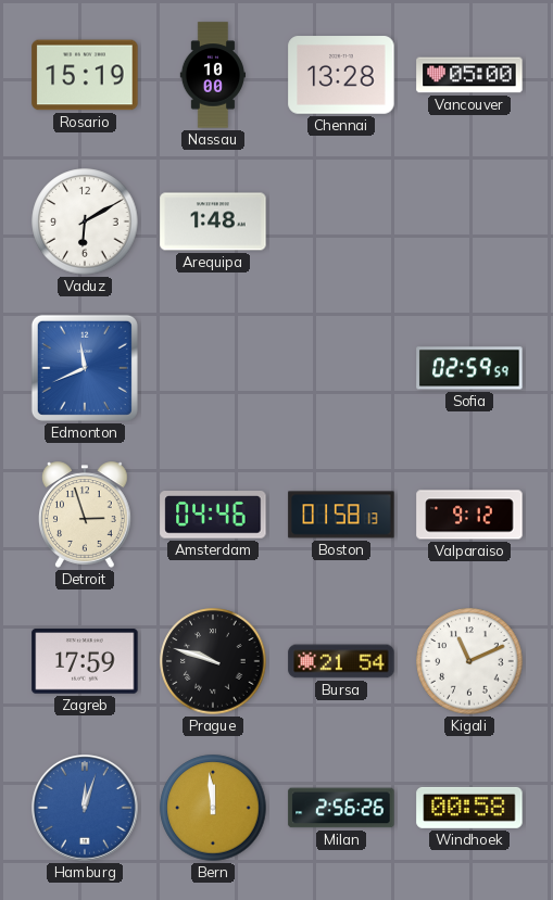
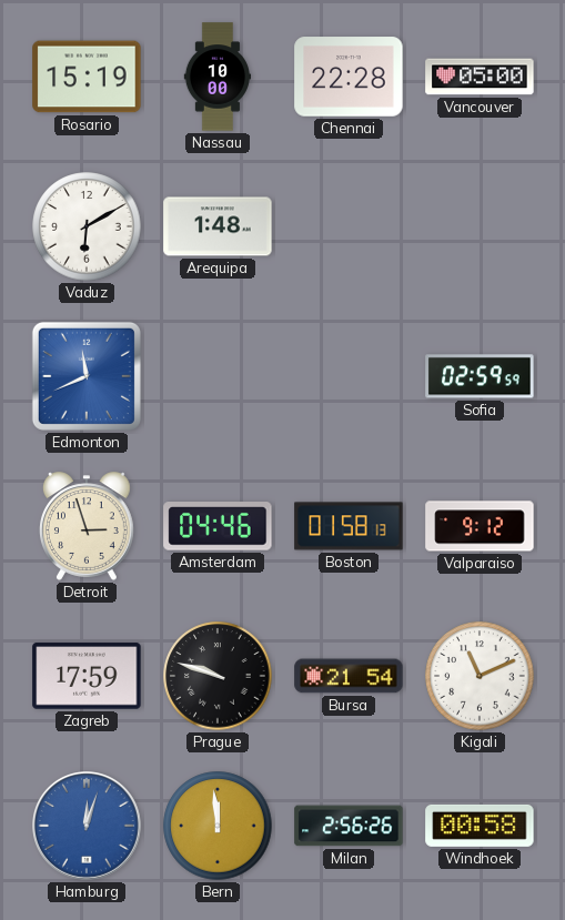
Chennai: 13:28 -> 22:28 (349, 77)
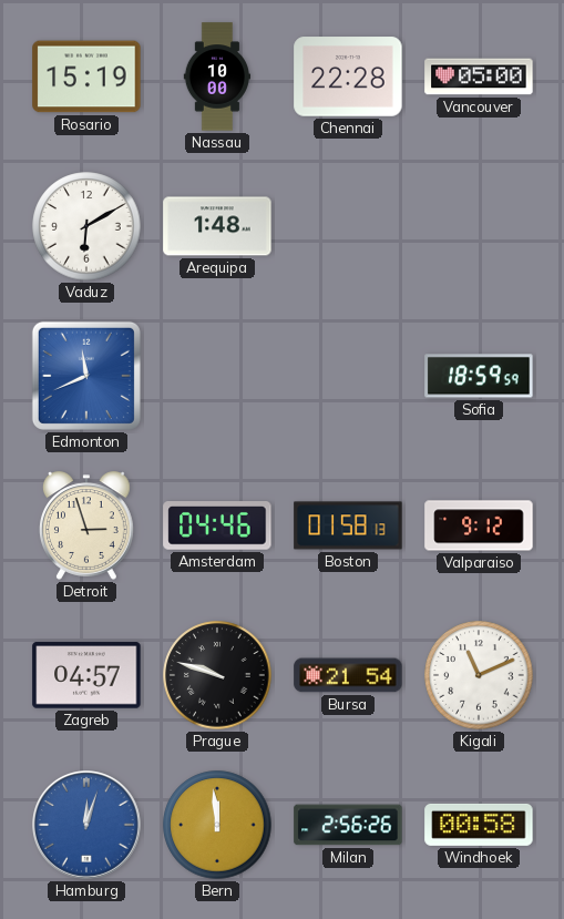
Sofia: 02:59 -> 18:59 (479, 376)
Zagreb: 17:59 -> 04:57 (86, 675)
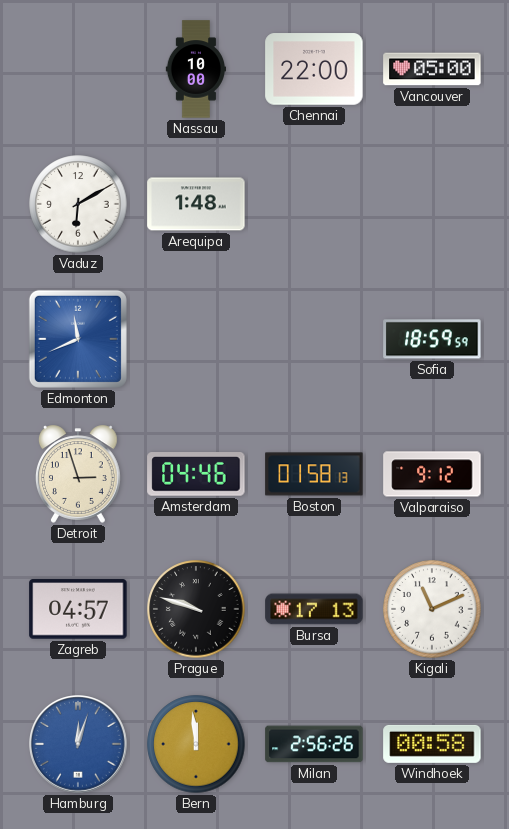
Rosario: 15:19 -> none (86, 76)
Chennai: 22:28 -> 22:00 (314, 69)
Bursa: 21:54 -> 17:13 (314, 609)
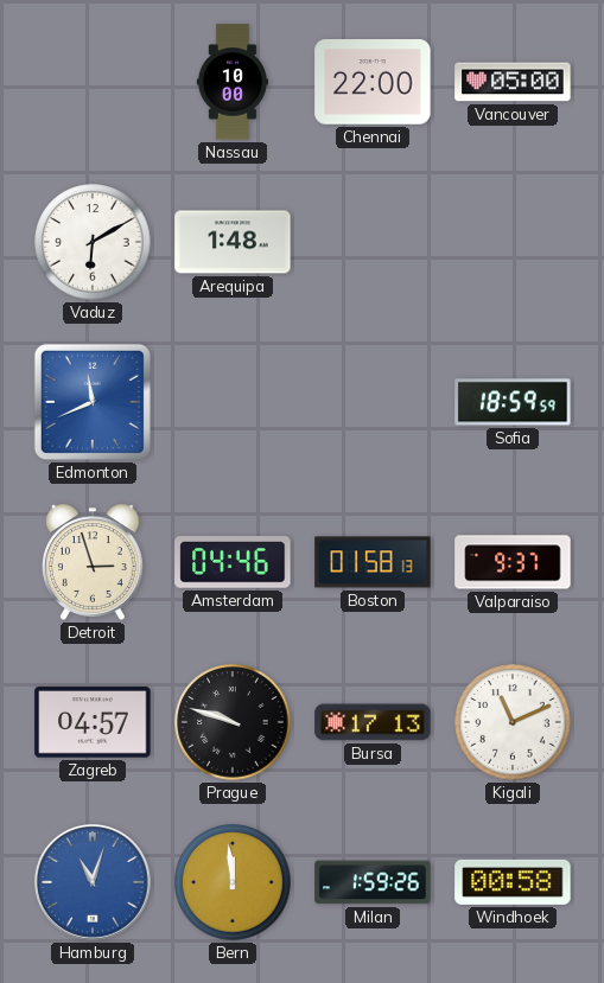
Valparaiso: 9:12 -> 9:37 (513, 562)
Hamburg: 12:03 -> 11:03 (94, 883)
Milan: 2:56 -> 1:59 (373, 882)
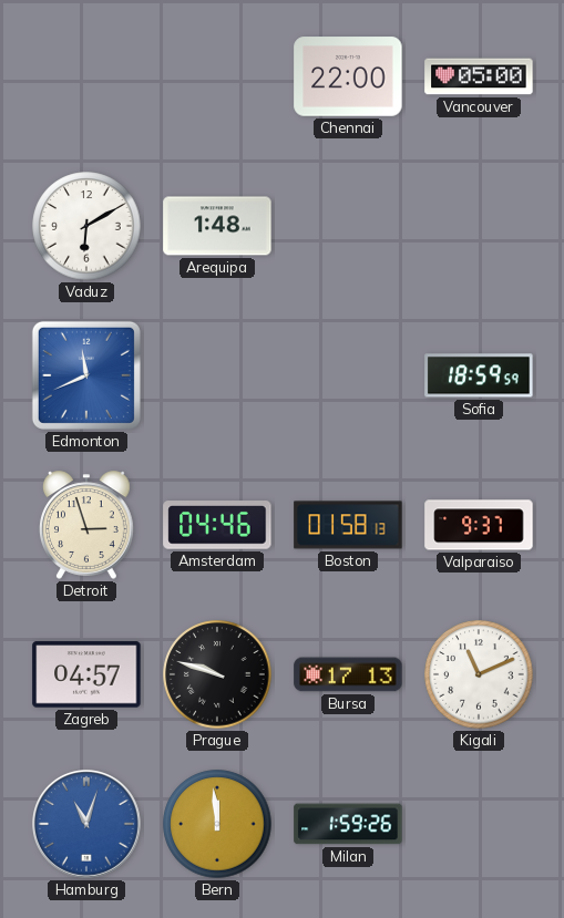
Nassau: 10:00 -> none (233, 82)
Windhoek: 00:58 -> none (513, 882)
